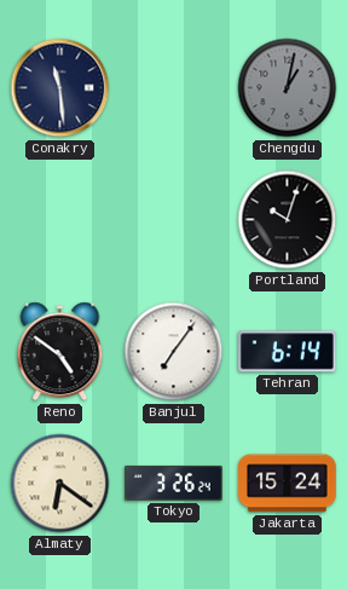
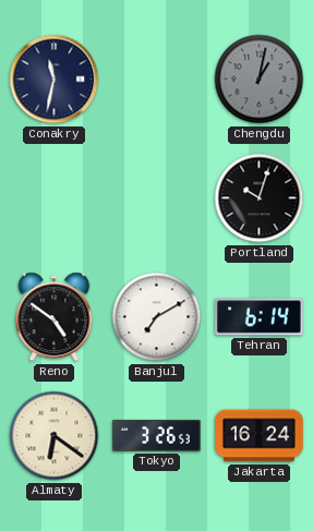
Conakry: 11:29 -> 11:32 (55, 80)
Banjul: 7:06 -> 7:10 (157, 317)
Tokyo: 3:26:24 -> 3:26:53 (157, 435)
Jakarta: 15:24 -> 16:24 (260, 436)
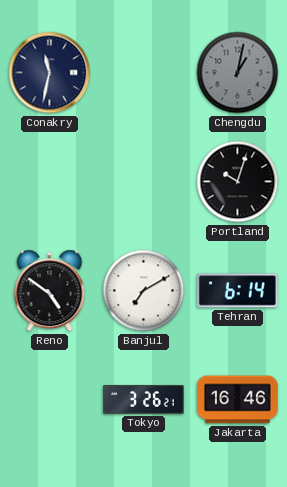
Almaty: 6:21 -> none (55, 436)
Tokyo: 3:26:53 -> 3:26:21 (144, 399)
Jakarta: 16:24 -> 16:46 (238, 400)
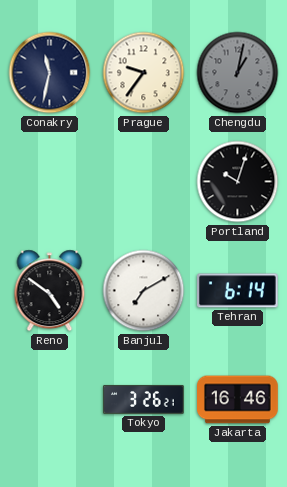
Prague: none -> 9:36 (144, 73)
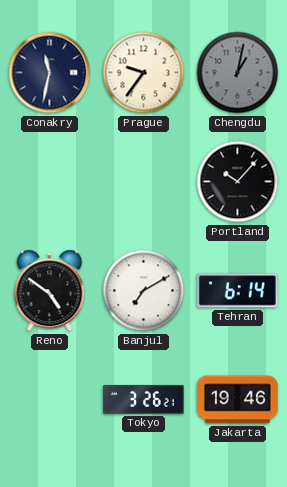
Portland: 10:03 -> 10:07 (238, 182)
Jakarta: 16:46 -> 19:46 (238, 400)
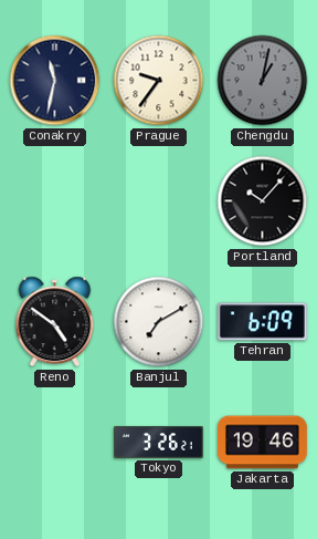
Tehran: 6:14 -> 6:09 (263, 322)
